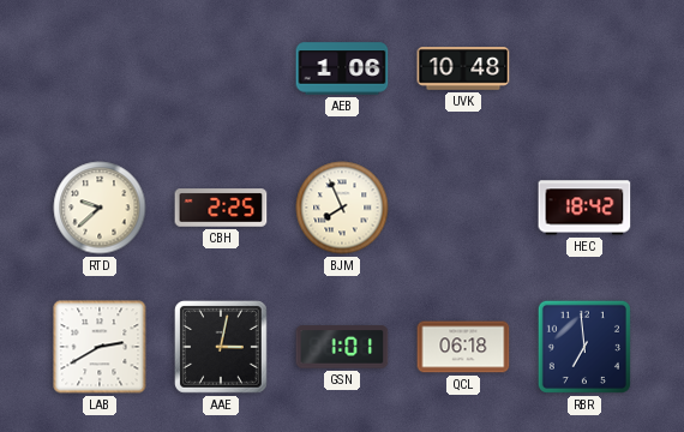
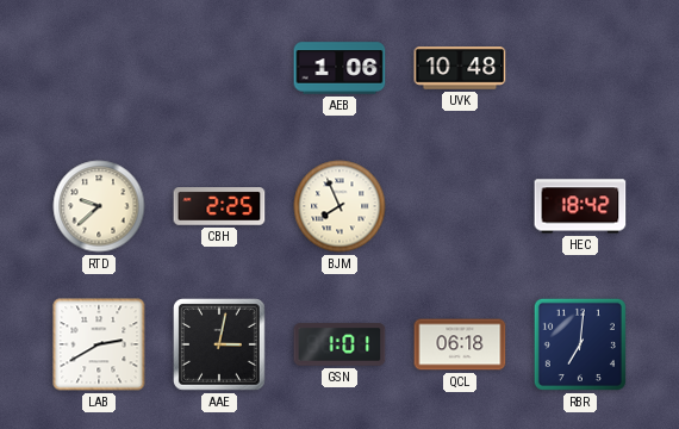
RBR: 6:59 -> 7:01 (580, 344)
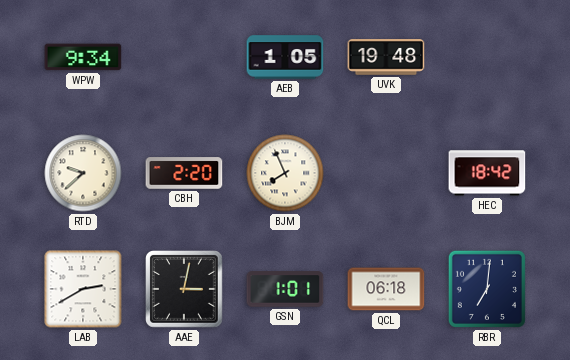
WPW: none -> 9:34 (83, 57)
AEB: 1:06 -> 1:05 (285, 57)
UVK: 10:48 -> 19:48 (386, 57)
CBH: 2:25 -> 2:20 (184, 173)
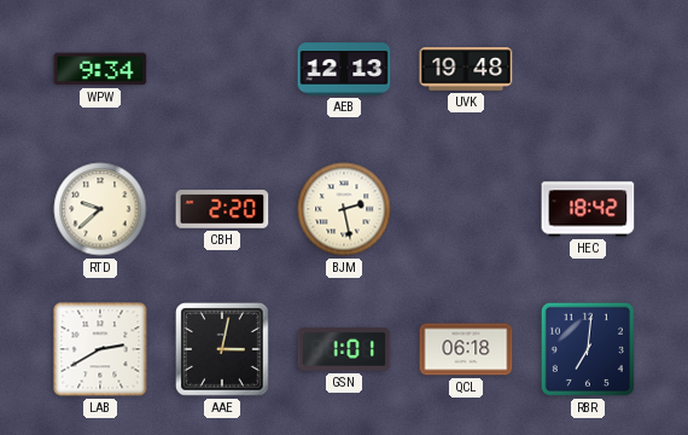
AEB: 1:05 -> 12:13 (344, 69)
BJM: 7:56 -> 2:28 (344, 209)
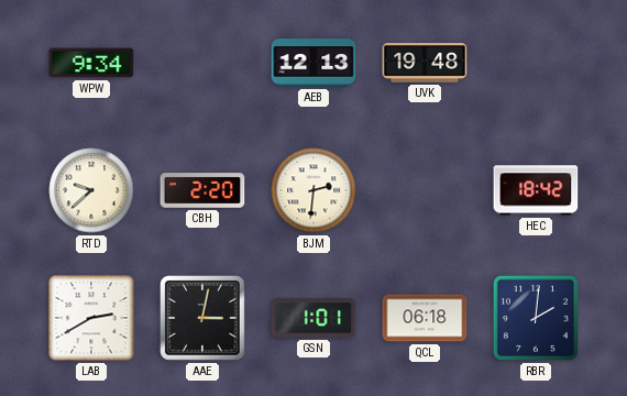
BJM: 2:28 -> 2:31 (313, 190)
RBR: 7:01 -> 2:01 (536, 318)
